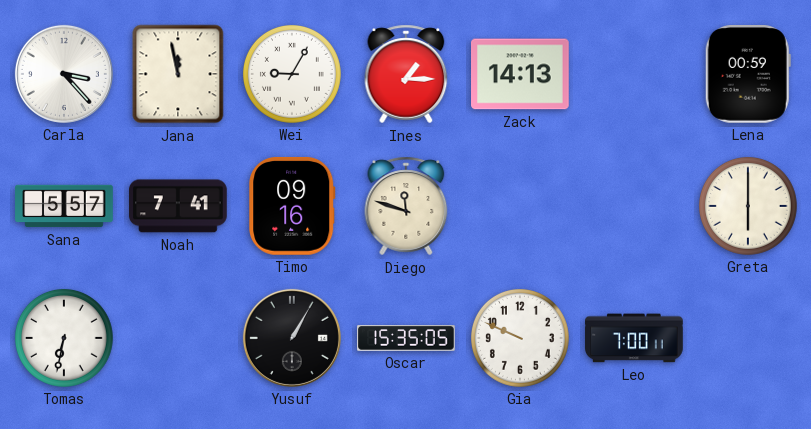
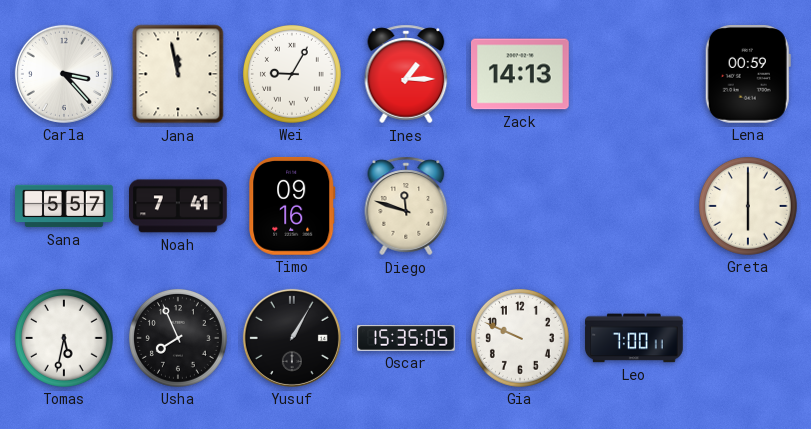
Tomas: 6:32 -> 5:32 (64, 338)
Usha: none -> 7:56 (178, 338)
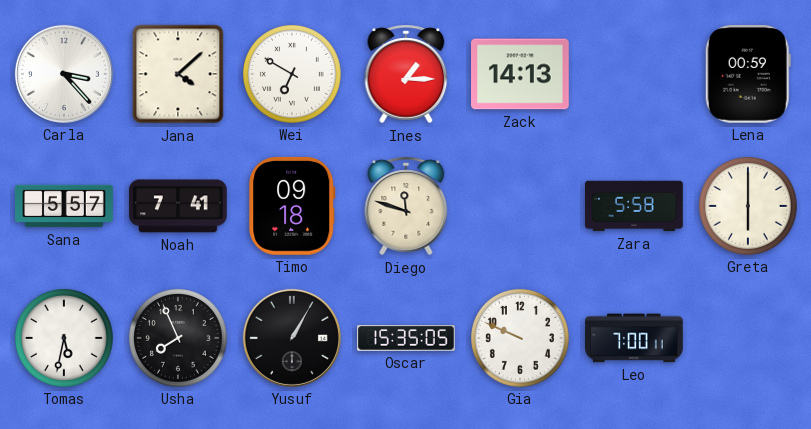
Jana: 11:58 -> 4:08 (178, 74)
Wei: 9:05 -> 6:50 (292, 74)
Timo: 09:16 -> 09:18 (293, 206)
Zara: none -> 5:58 (634, 206)
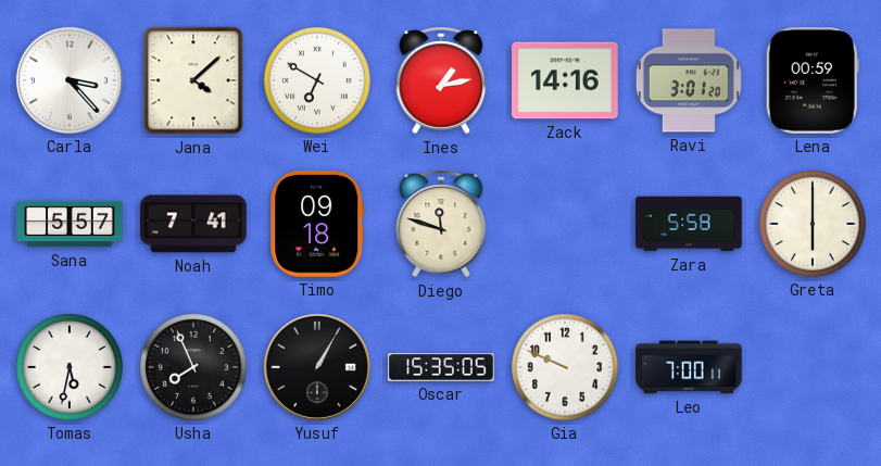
Ines: 1:15 -> 1:13 (441, 80)
Zack: 14:13 -> 14:16 (566, 80)
Ravi: none -> 3:01 (689, 80)
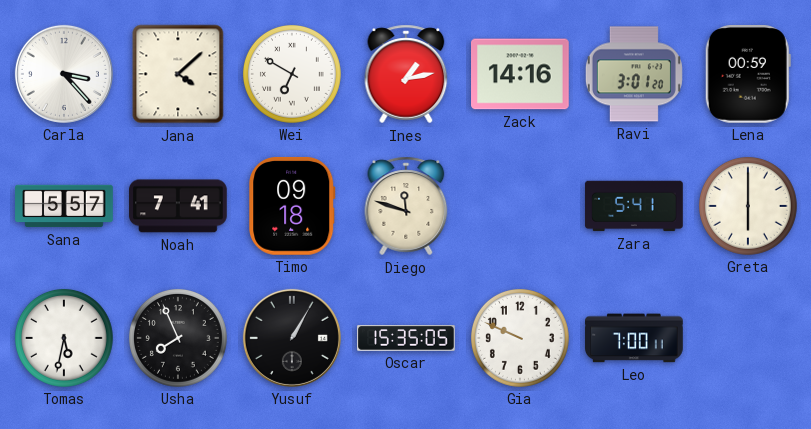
Zara: 5:58 -> 5:41 (634, 206)
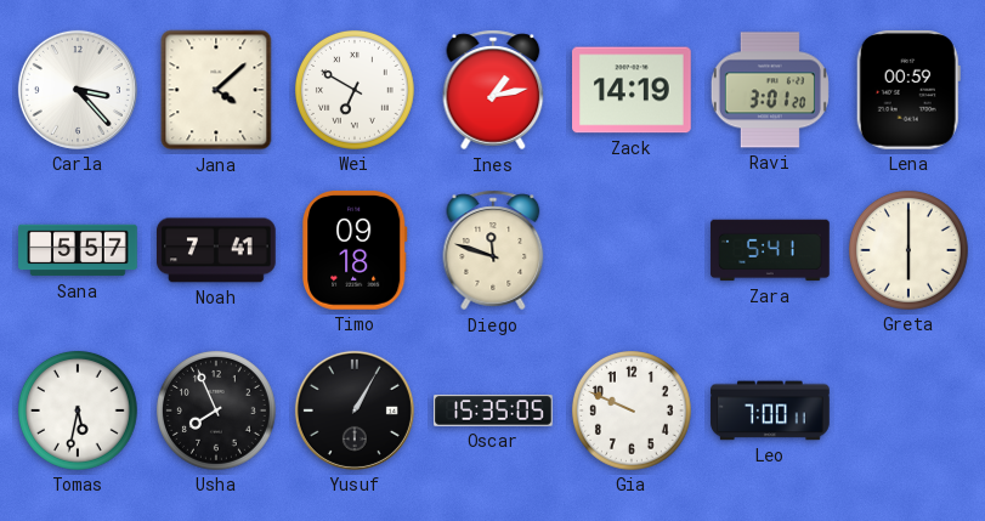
Zack: 14:16 -> 14:19 (633, 90)
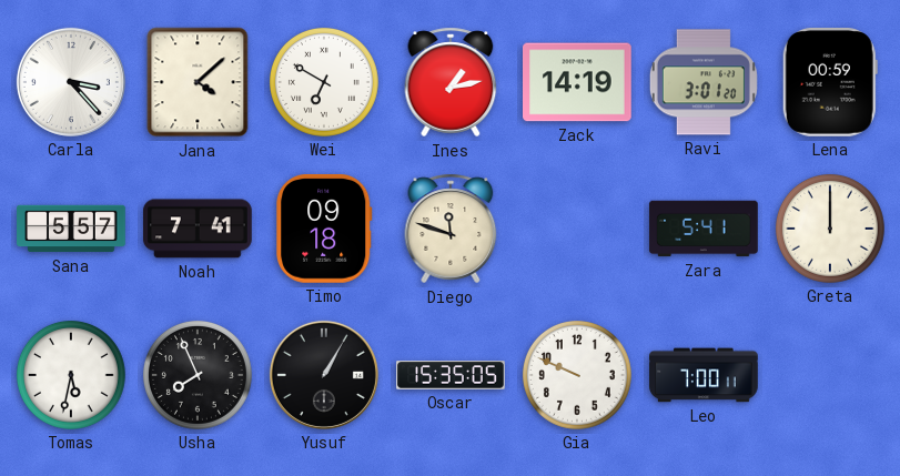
Greta: 6:00 -> 12:00 (830, 229)
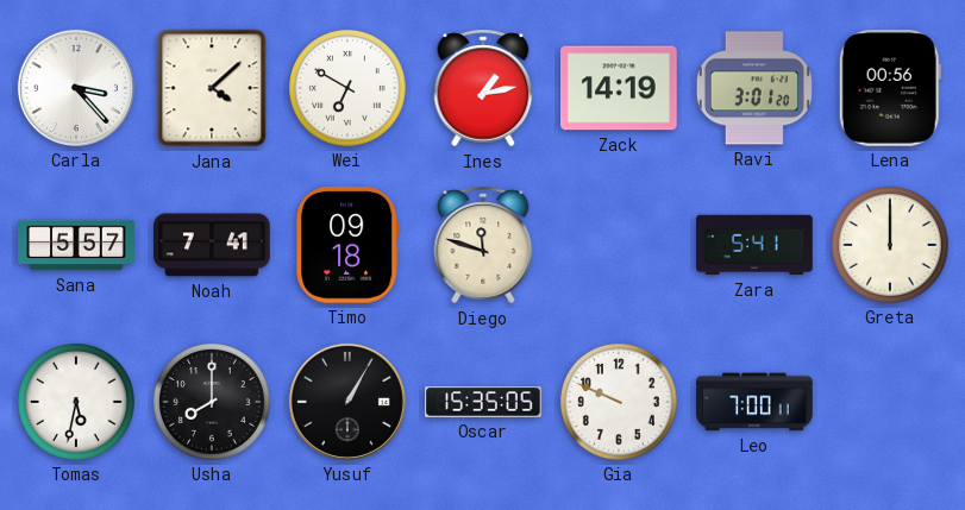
Lena: 00:59 -> 00:56 (890, 89)
Usha: 7:56 -> 8:00 (212, 402)
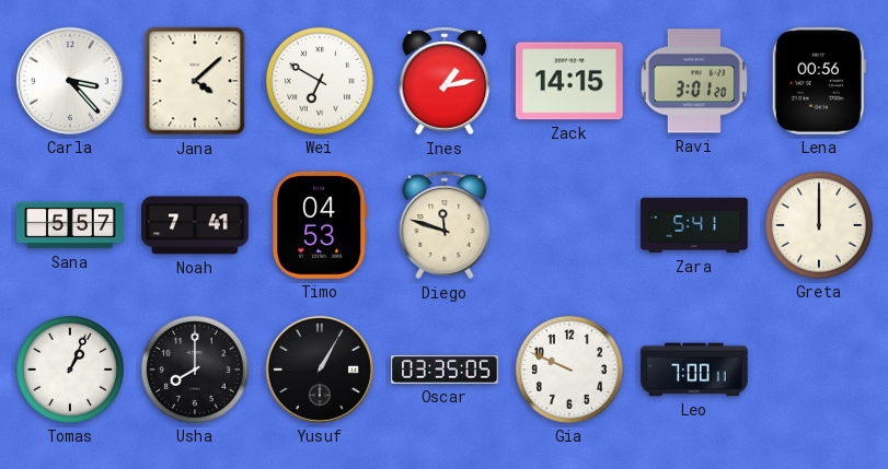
Zack: 14:19 -> 14:15 (570, 81)
Timo: 09:18 -> 04:53 (321, 225)
Tomas: 5:32 -> 1:04 (70, 370)
Oscar: 15:35 -> 03:35 (445, 370)
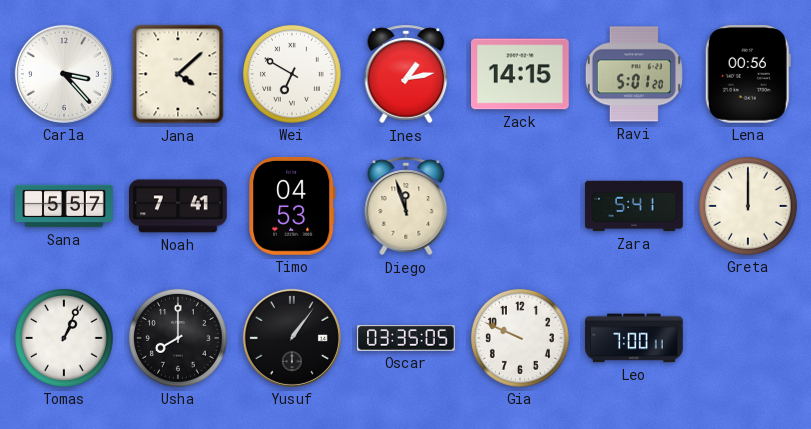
Ravi: 3:01 -> 5:01 (634, 74)
Diego: 11:48 -> 11:57 (406, 206)
Yusuf: 1:05 -> 1:06 (292, 338)
